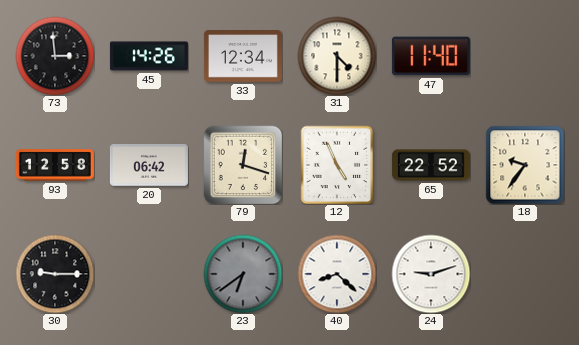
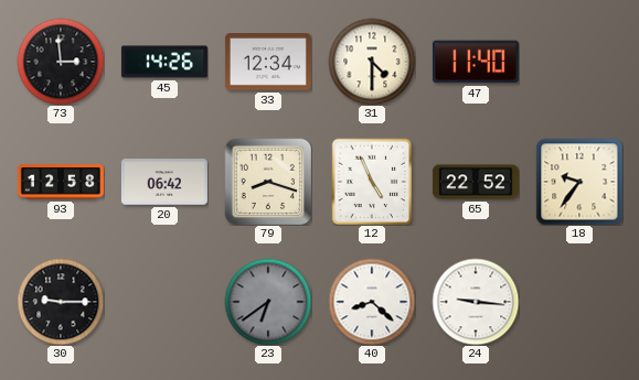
79: 12:18 -> 8:18 (268, 182)
24: 9:12 -> 9:16 (476, 302)
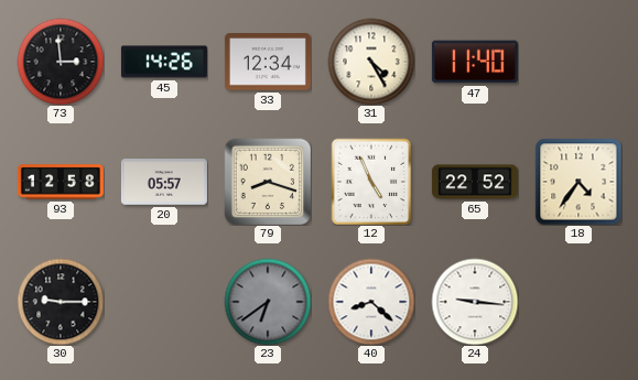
31: 4:30 -> 4:25 (371, 62)
20: 06:42 -> 05:57 (164, 182)
18: 9:36 -> 4:36 (578, 182)
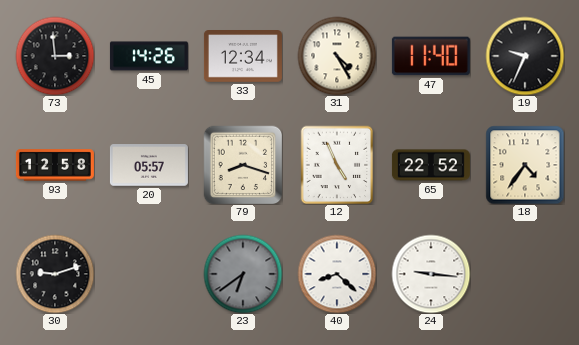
19: none -> 9:34 (525, 56)
30: 9:15 -> 9:12 (55, 274)
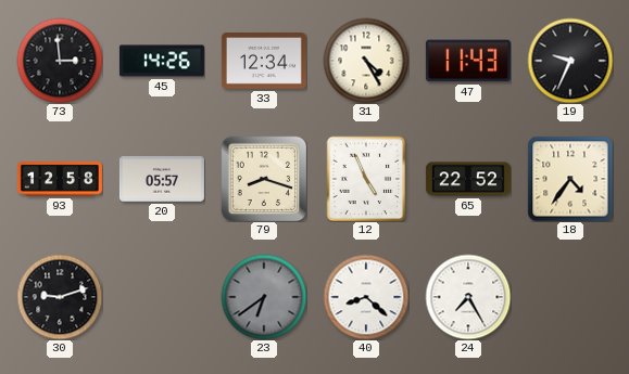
47: 11:40 -> 11:43 (468, 61)
24: 9:16 -> 7:25 (468, 297)
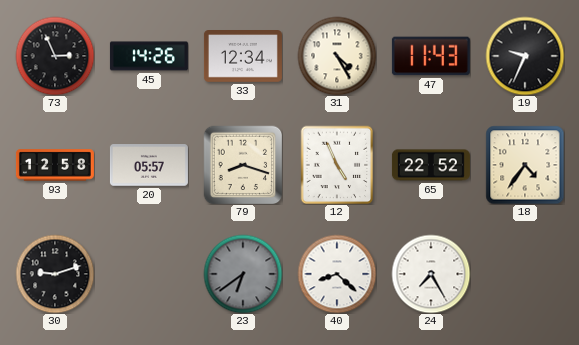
73: 2:59 -> 2:56 (55, 56)
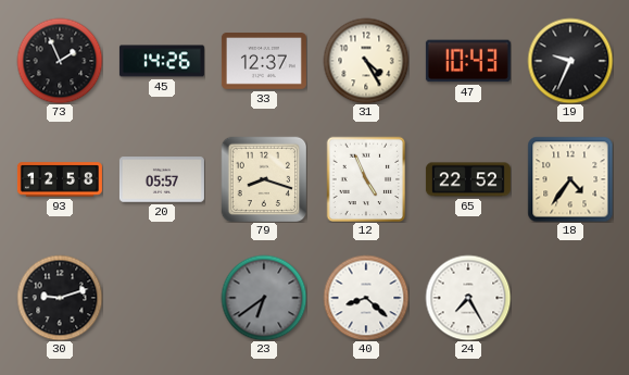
73: 2:56 -> 1:56 (60, 61)
33: 12:34 -> 12:37 (264, 62)
47: 11:43 -> 10:43 (468, 61)
